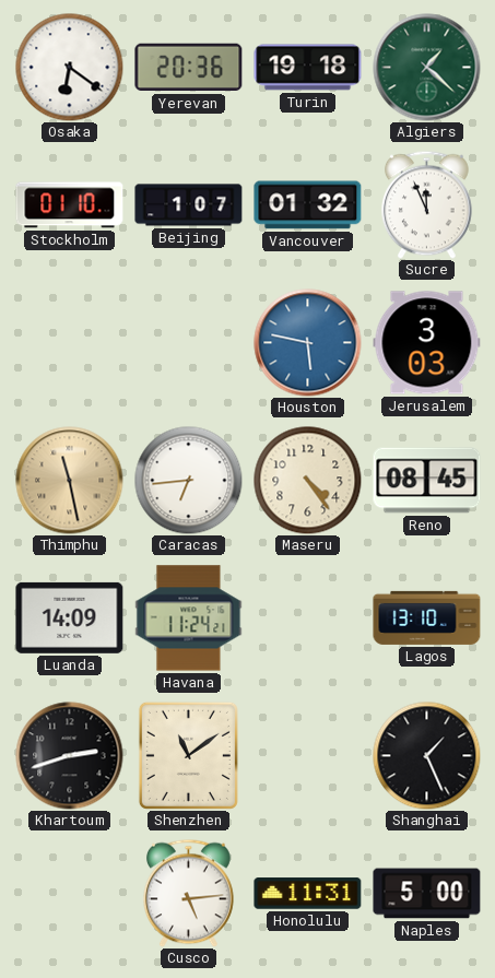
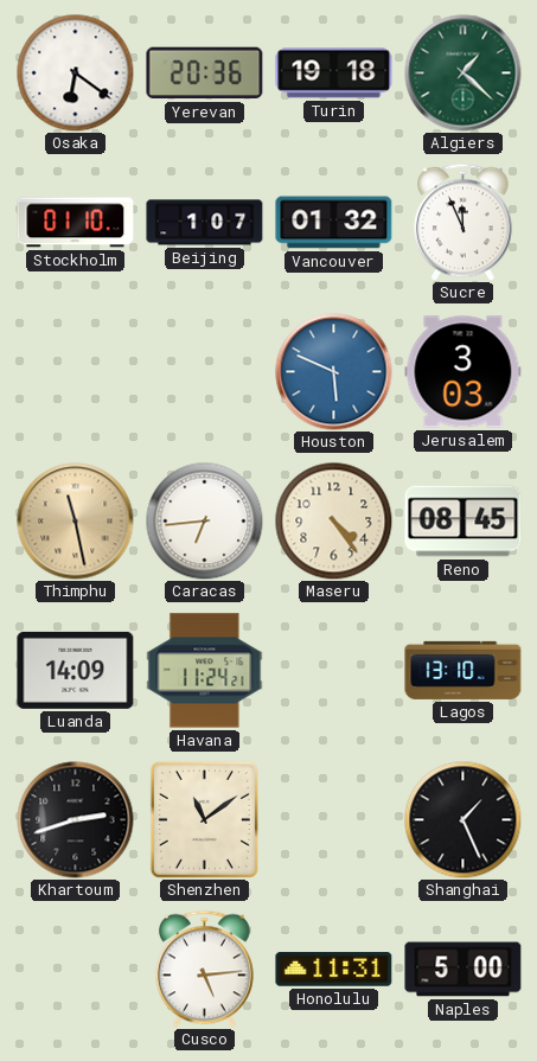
Houston: 5:47 -> 5:49 (334, 372)
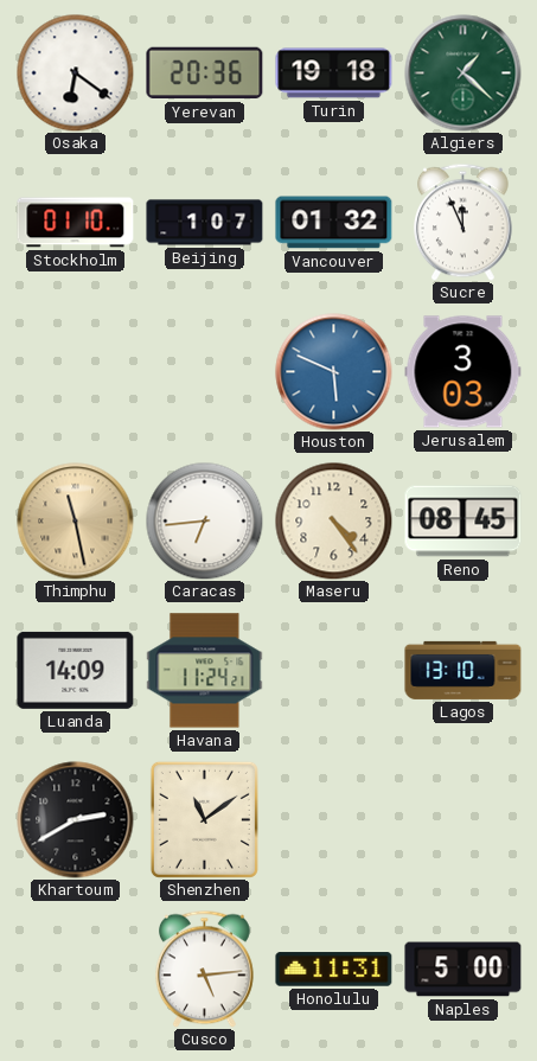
Khartoum: 2:42 -> 2:40 (76, 820)
Shanghai: 1:26 -> none (464, 820)
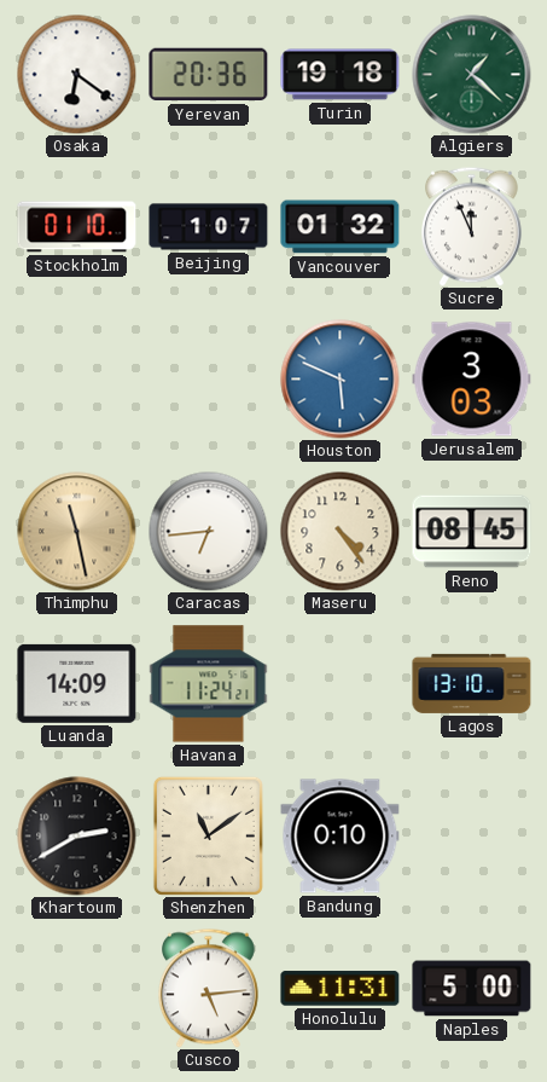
Bandung: none -> 0:10 (341, 837)
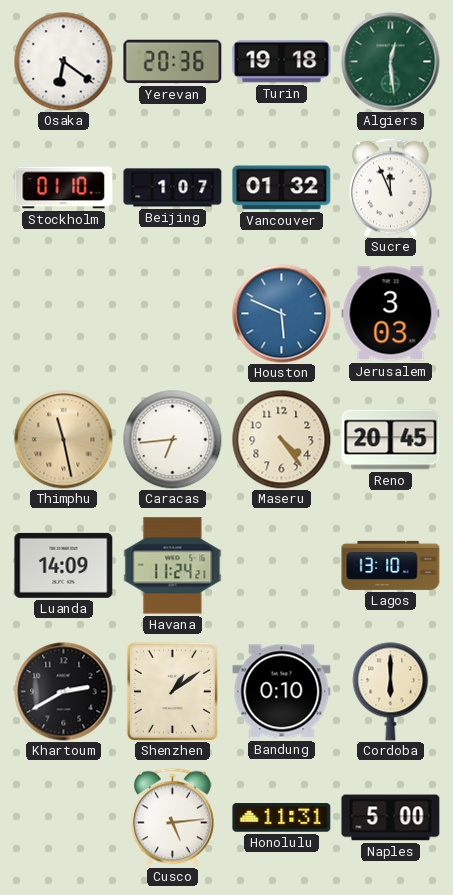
Algiers: 1:22 -> 12:29 (391, 62)
Reno: 08:45 -> 20:45 (391, 440)
Shenzhen: 11:09 -> 1:09 (172, 691)
Cordoba: none -> 6:00 (391, 692)
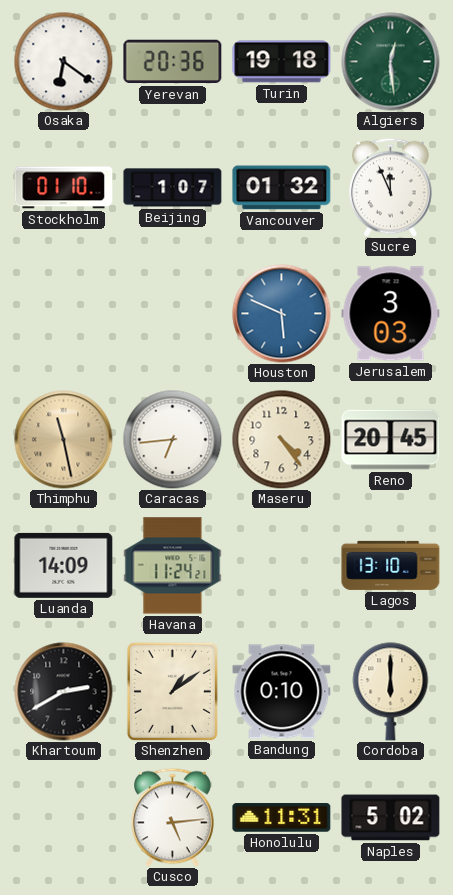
Naples: 5:00 -> 5:02 (391, 818)
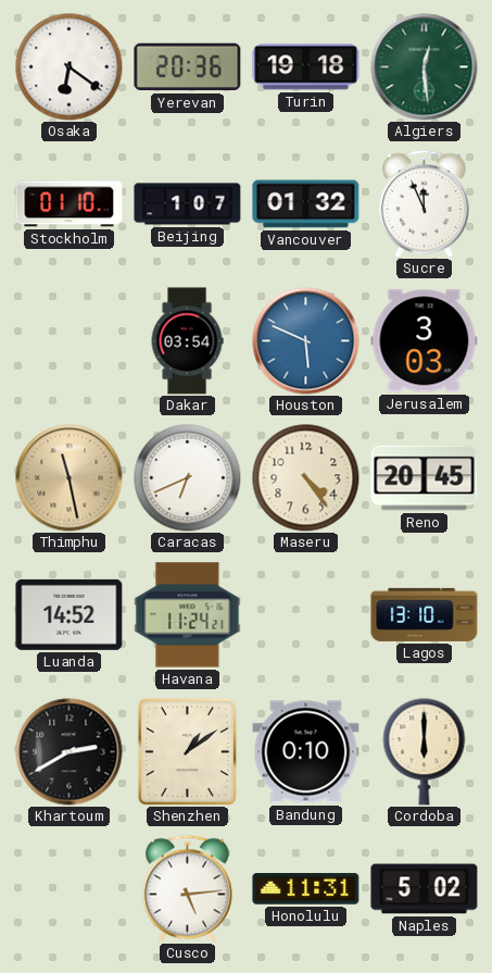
Dakar: none -> 03:54 (187, 341)
Caracas: 6:44 -> 6:41 (188, 478)
Luanda: 14:09 -> 14:52 (70, 614)
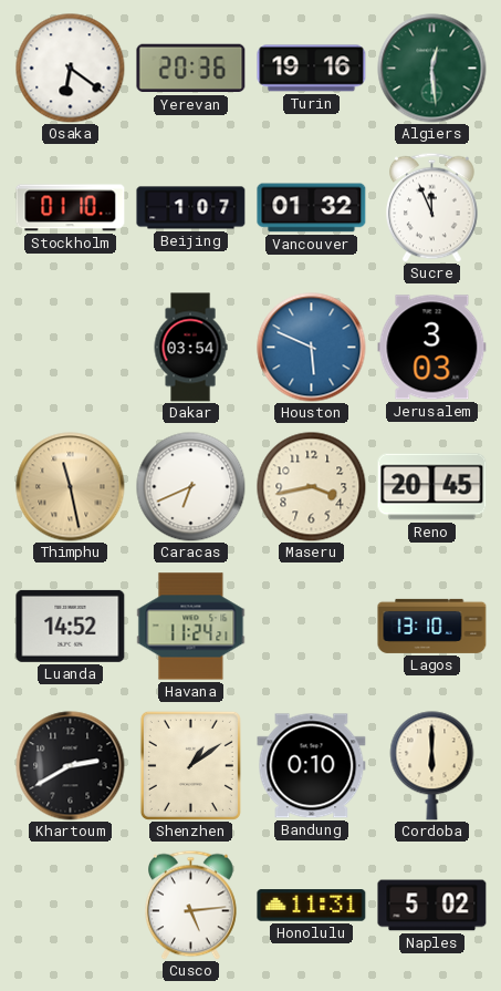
Turin: 19:18 -> 19:16 (312, 69)
Maseru: 4:24 -> 3:43 (312, 487)
